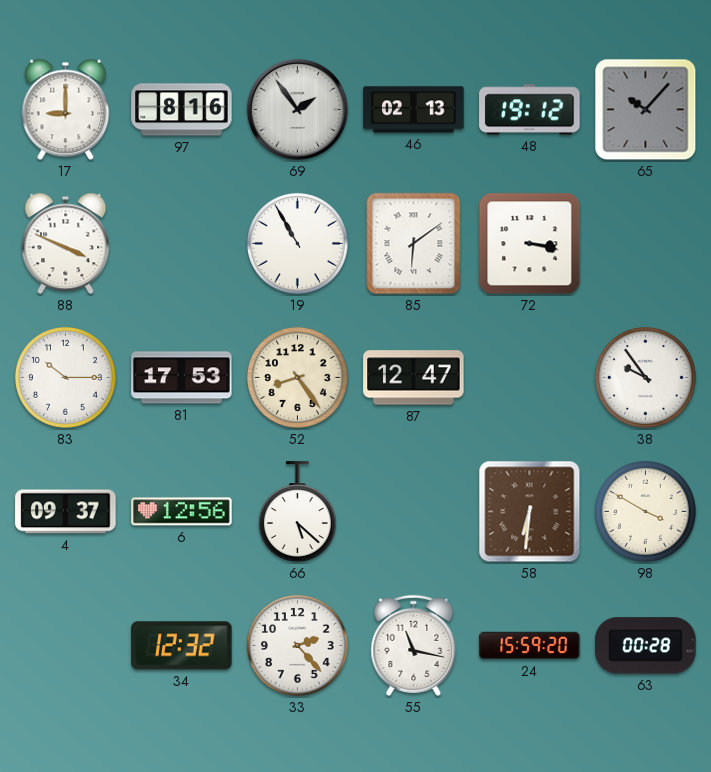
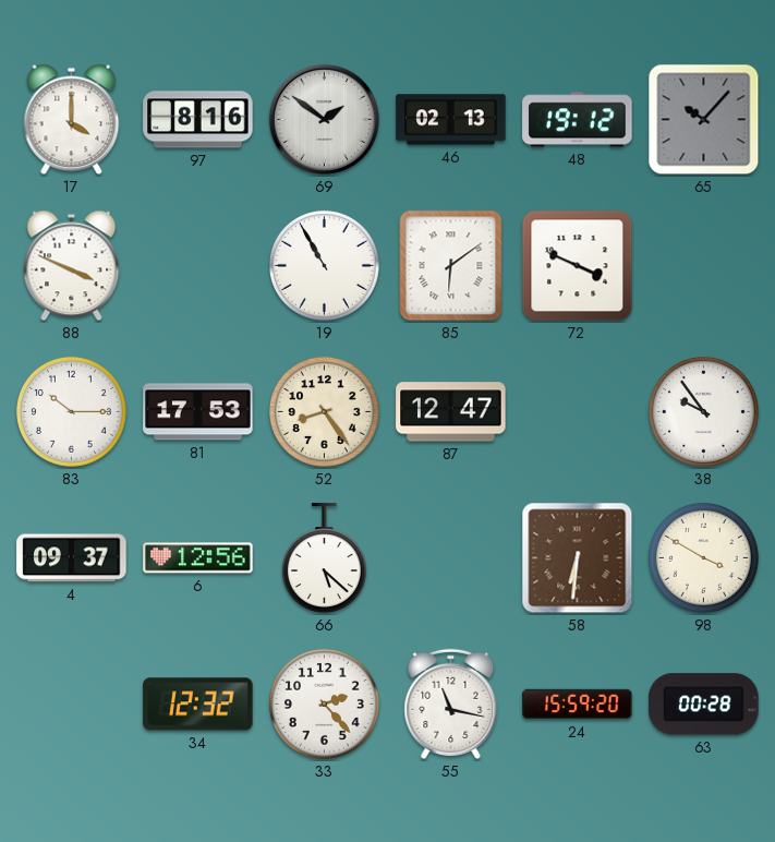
17: 9:00 -> 4:00 (72, 120)
69: 1:54 -> 1:51 (324, 119)
72: 3:17 -> 3:49 (578, 266)
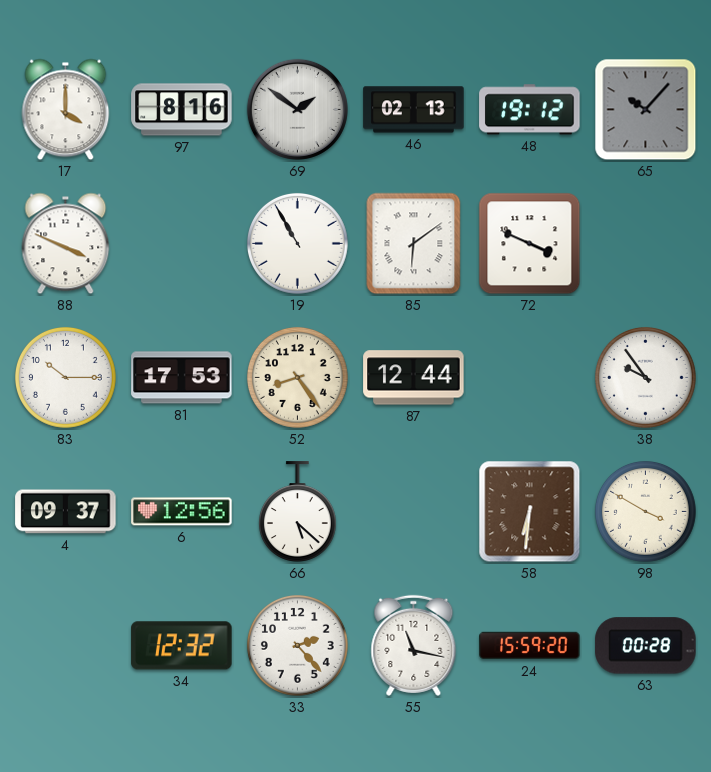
87: 12:47 -> 12:44 (414, 378)
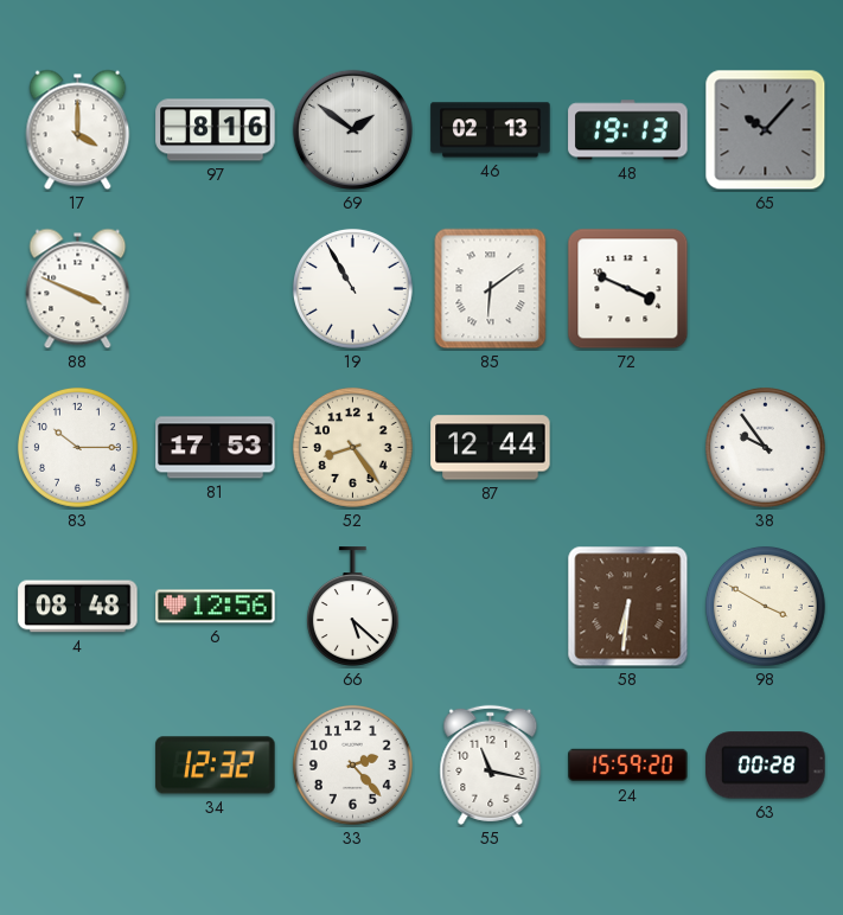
48: 19:12 -> 19:13 (628, 130)
4: 09:37 -> 08:48 (78, 607)
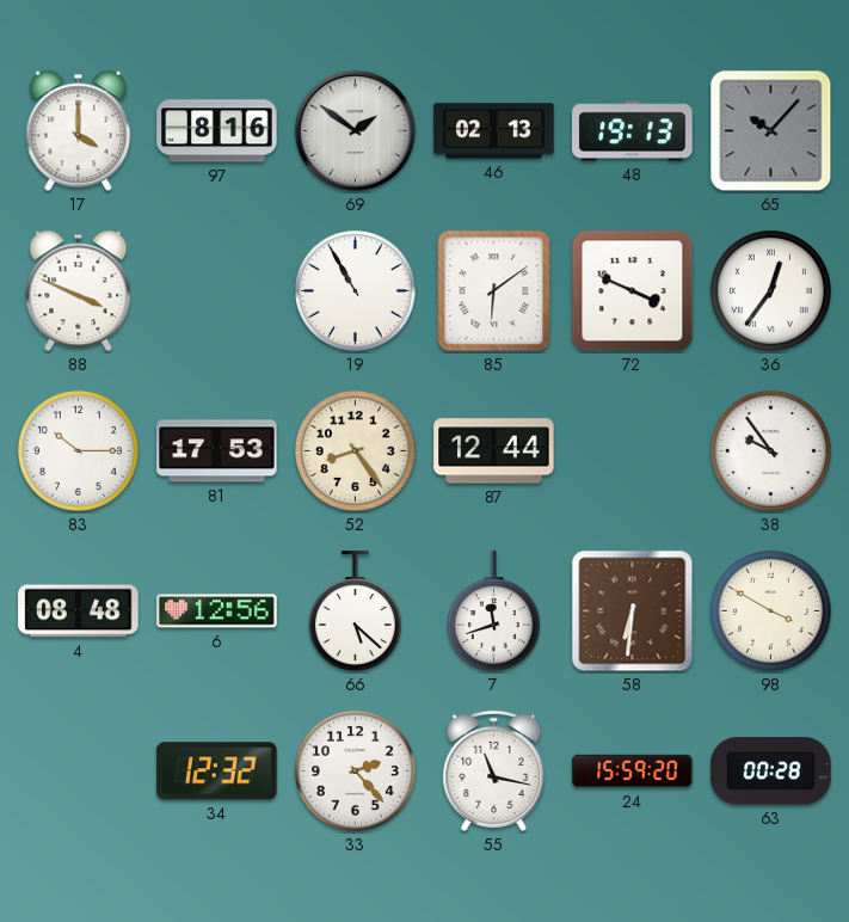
36: none -> 12:36 (770, 290)
7: none -> 11:42 (493, 611)
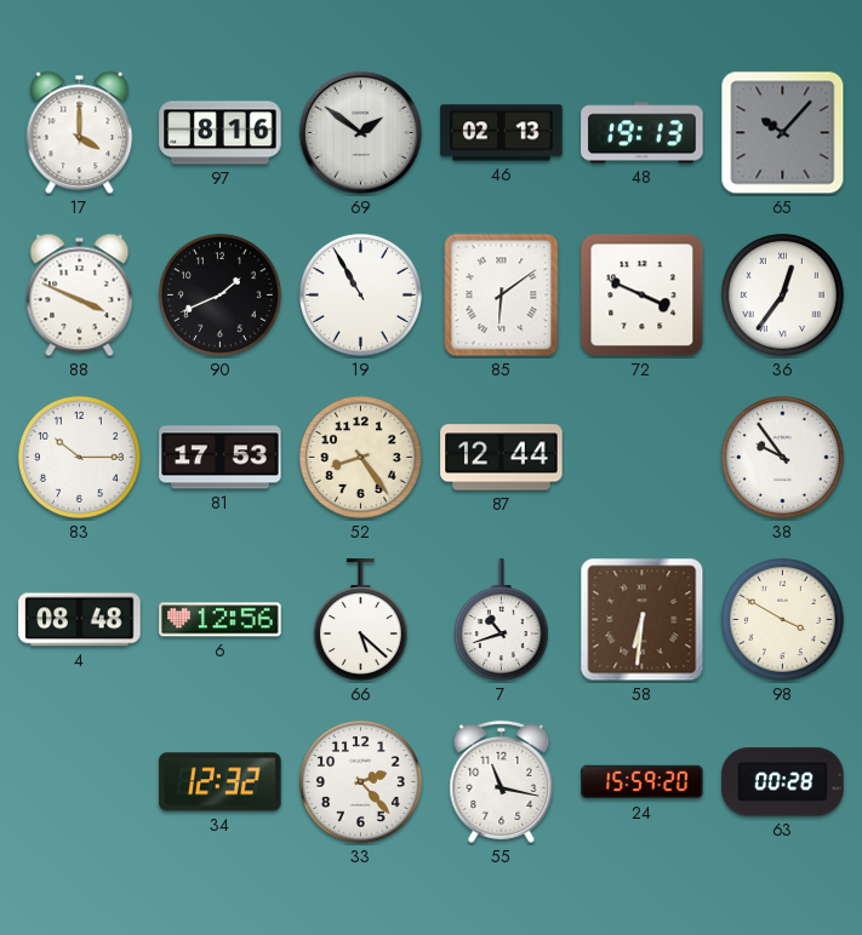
90: none -> 1:41 (219, 294)
7: 11:42 -> 10:42 (501, 620)
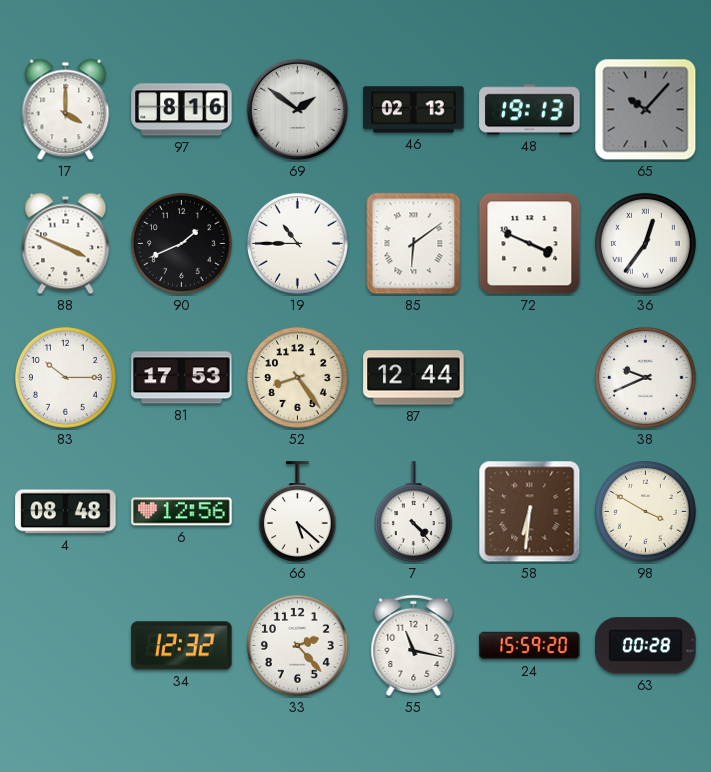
19: 10:55 -> 10:45 (297, 243)
38: 9:54 -> 9:41 (645, 377)
7: 10:42 -> 4:23 (413, 512)
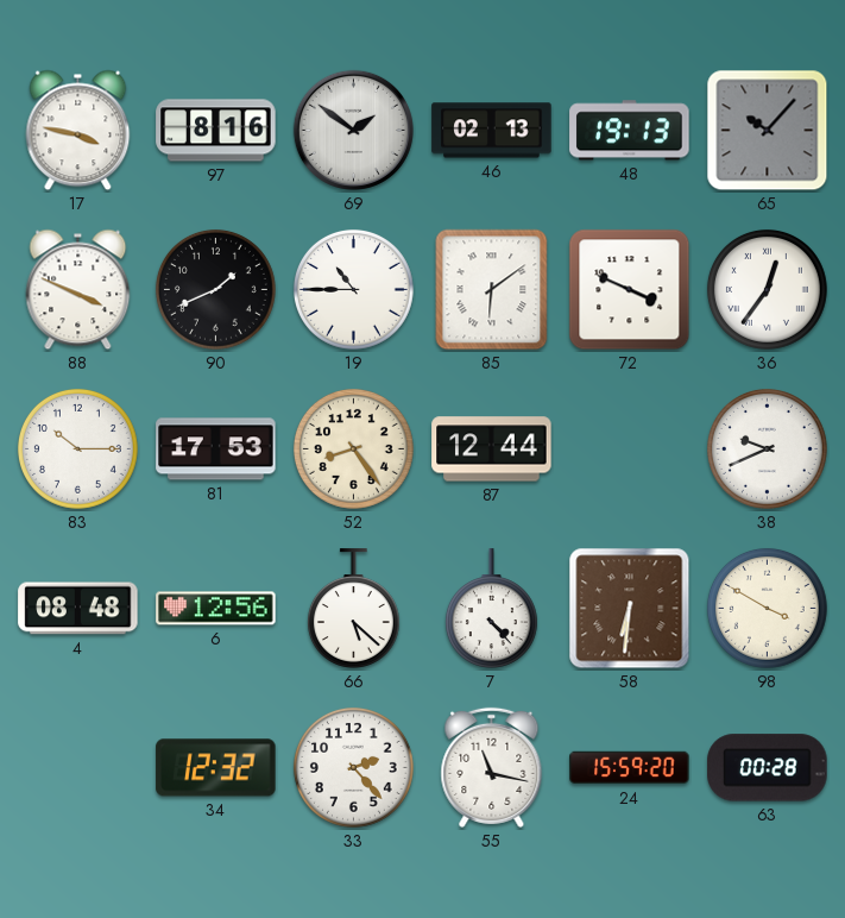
17: 4:00 -> 3:47 (78, 131)
